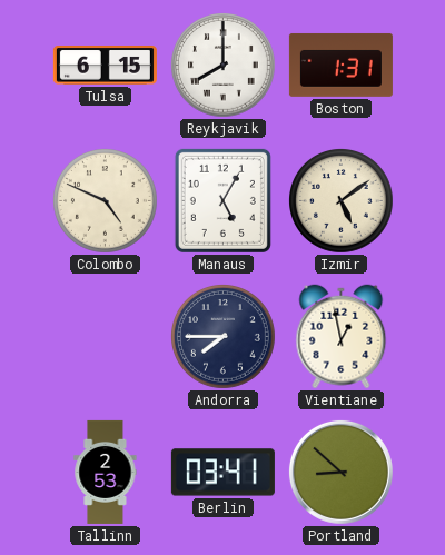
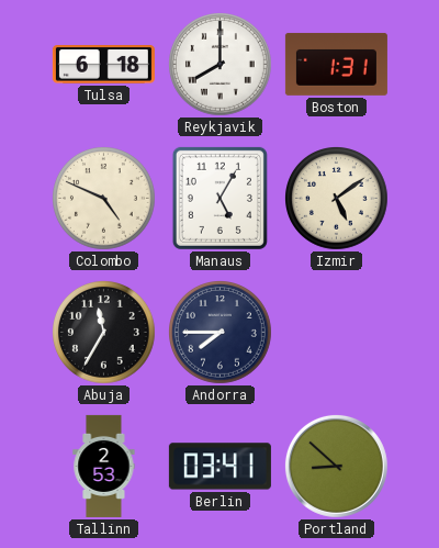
Tulsa: 6:15 -> 6:18 (103, 65)
Abuja: none -> 11:35 (104, 333)
Vientiane: 12:58 -> none (342, 337)
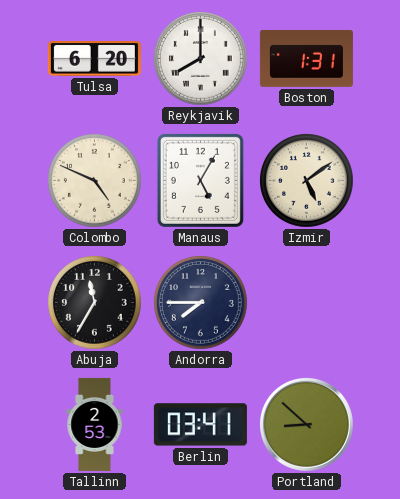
Tulsa: 6:18 -> 6:20 (94, 59)
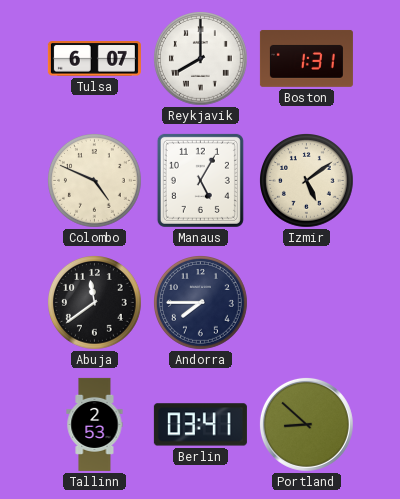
Tulsa: 6:20 -> 6:07 (94, 59)
Abuja: 11:35 -> 11:39 (95, 303)
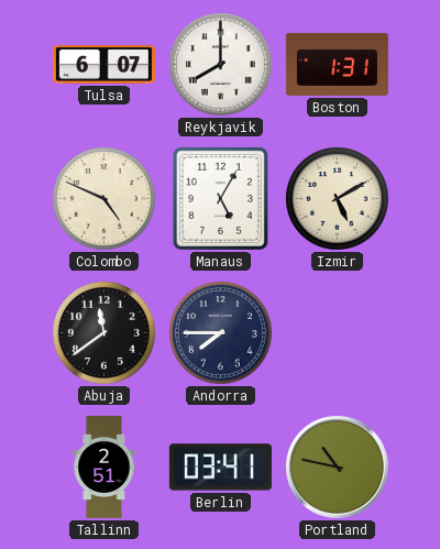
Izmir: 5:09 -> 5:10 (338, 199)
Tallinn: 2:53 -> 2:51 (105, 466)
Portland: 8:52 -> 10:47 (337, 466)
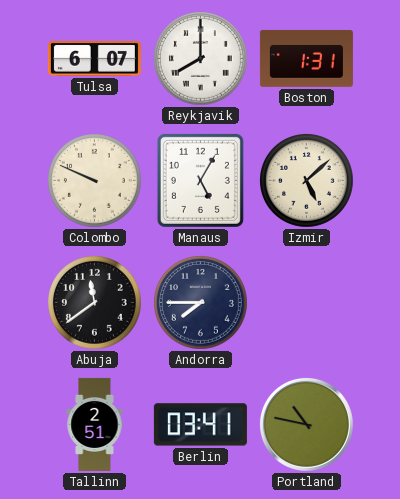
Colombo: 4:49 -> 9:49 (95, 181)
Izmir: 5:10 -> 5:08 (307, 181)
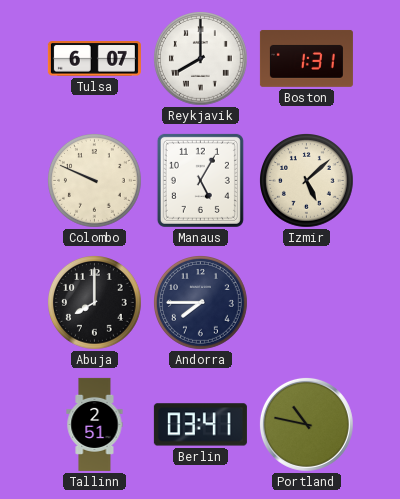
Abuja: 11:39 -> 8:00 (95, 303)
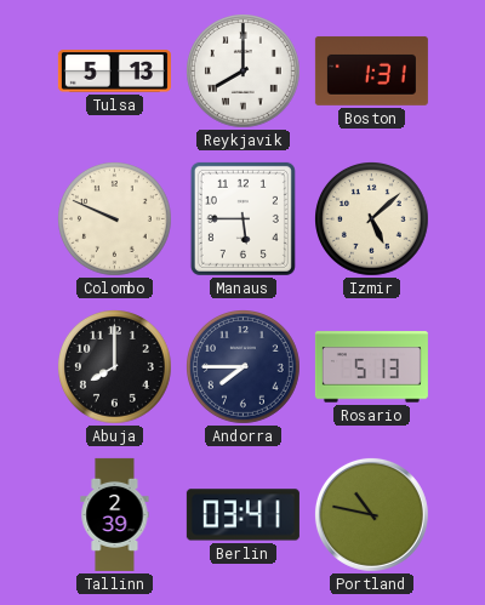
Tulsa: 6:07 -> 5:13 (114, 72)
Manaus: 5:05 -> 5:45 (242, 218)
Rosario: none -> 5:13 (371, 367)
Tallinn: 2:51 -> 2:39 (115, 514)
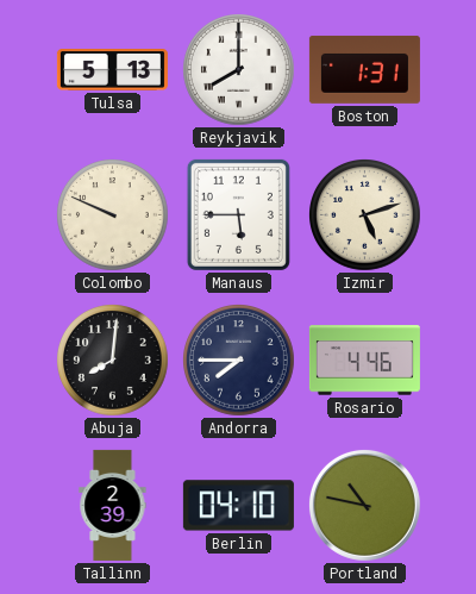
Izmir: 5:08 -> 5:12 (365, 215)
Abuja: 8:00 -> 8:01 (113, 361)
Rosario: 5:13 -> 4:46 (364, 361)
Berlin: 03:41 -> 04:10 (238, 506)
